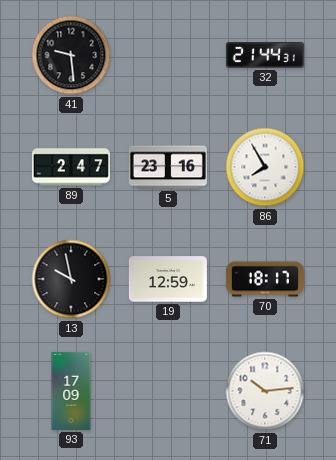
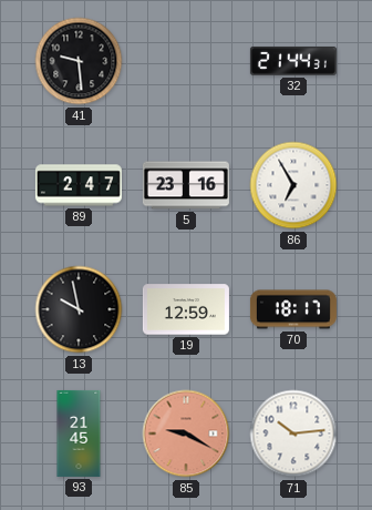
86: 7:55 -> 6:55 (293, 185)
93: 17:09 -> 21:45 (79, 433)
85: none -> 9:20 (186, 433)
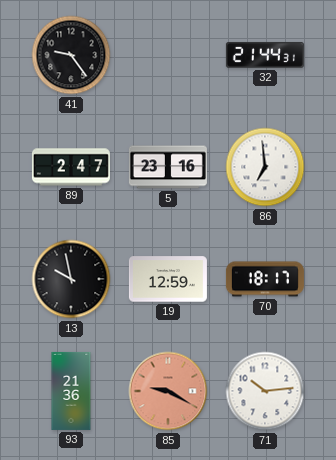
41: 9:29 -> 9:24 (71, 55)
86: 6:55 -> 6:59 (265, 167)
93: 21:45 -> 21:36 (71, 391)
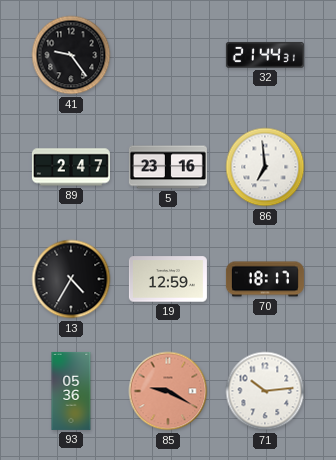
13: 9:58 -> 4:35 (71, 279)
93: 21:36 -> 05:36 (71, 391)
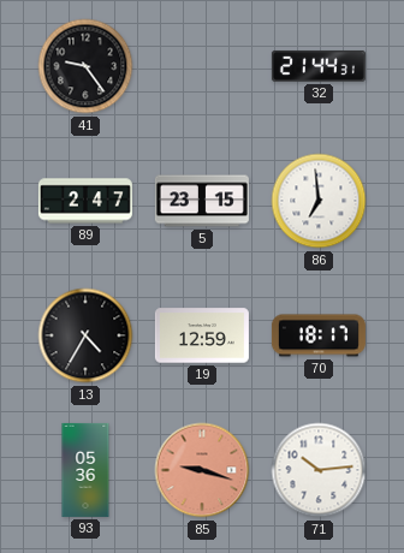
5: 23:16 -> 23:15 (202, 201)
85: 9:20 -> 9:18 (202, 470)
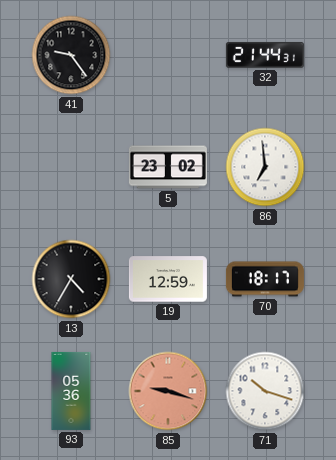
89: 2:47 -> none (85, 201)
5: 23:15 -> 23:02 (168, 167)
71: 10:14 -> 10:18 (265, 391)
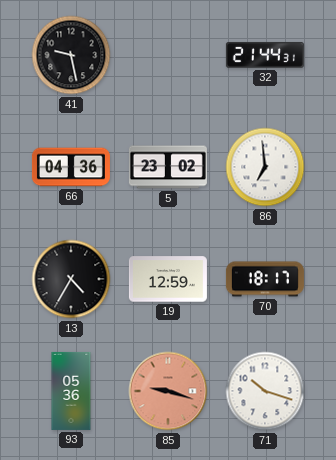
41: 9:24 -> 9:28 (71, 55)
66: none -> 04:36 (71, 167)
